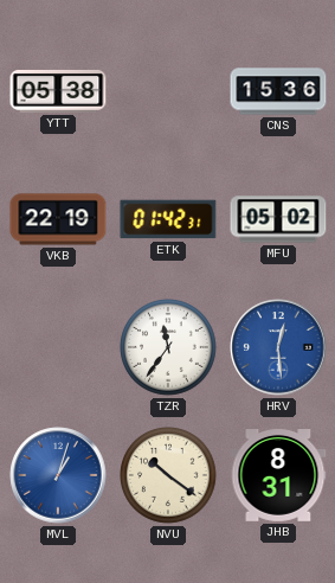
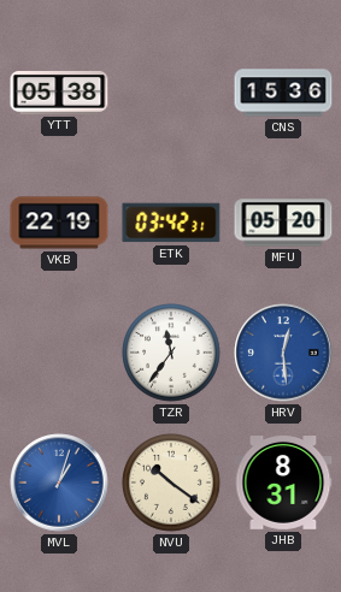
ETK: 01:42 -> 03:42 (171, 223)
MFU: 05:02 -> 05:20 (283, 223)
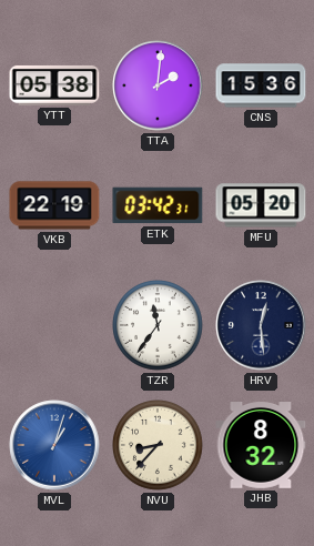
TTA: none -> 2:01 (158, 85)
HRV dial: blue -> navy (261, 325)
NVU: 10:21 -> 8:37 (159, 446)
JHB: 8:31 -> 8:32 (261, 446)
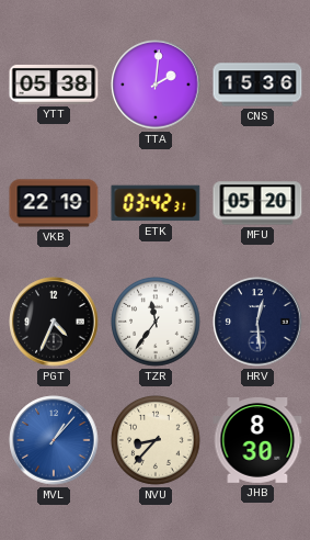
PGT: none -> 4:34 (54, 322)
MVL: 1:03 -> 1:07 (54, 440)
JHB: 8:32 -> 8:30 (257, 441)
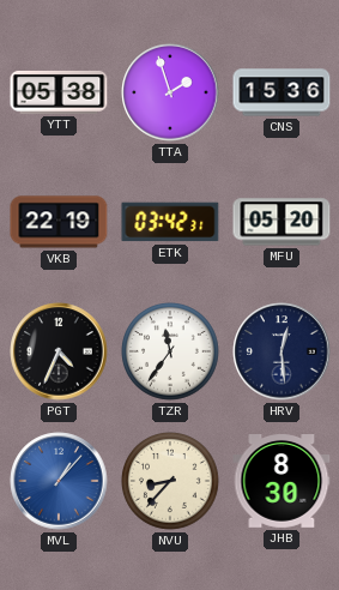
TTA: 2:01 -> 1:57 (170, 92)
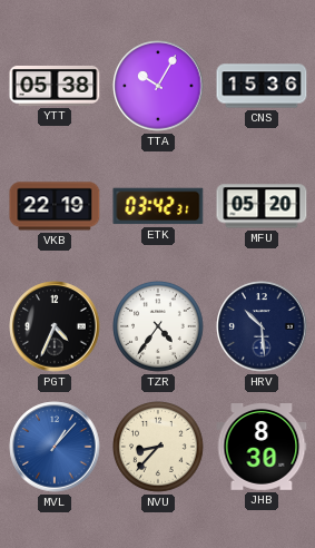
TTA: 1:57 -> 10:05 (158, 86)
TZR: 11:36 -> 4:36 (159, 327)
HRV: 12:29 -> 10:29 (262, 326)
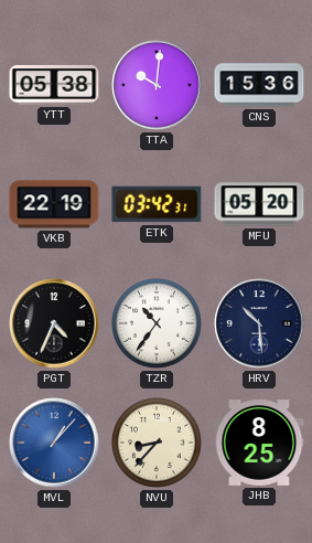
TTA: 10:05 -> 10:01 (157, 85)
TZR: 4:36 -> 10:36 (158, 324)
JHB: 8:30 -> 8:25 (259, 444)
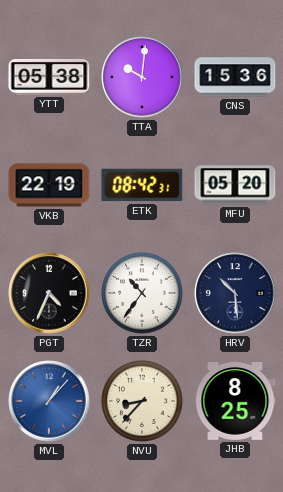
ETK: 03:42 -> 08:42 (142, 185)
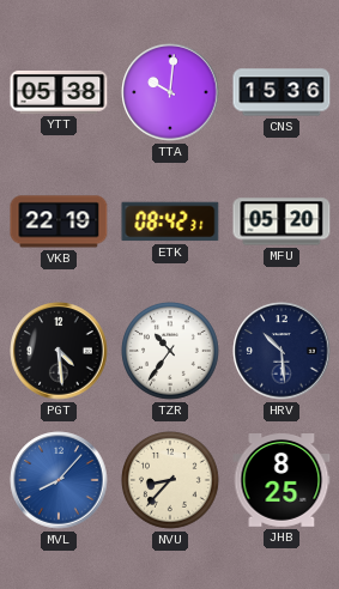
PGT: 4:34 -> 4:29 (59, 351)
MVL: 1:07 -> 8:07 (59, 480)
